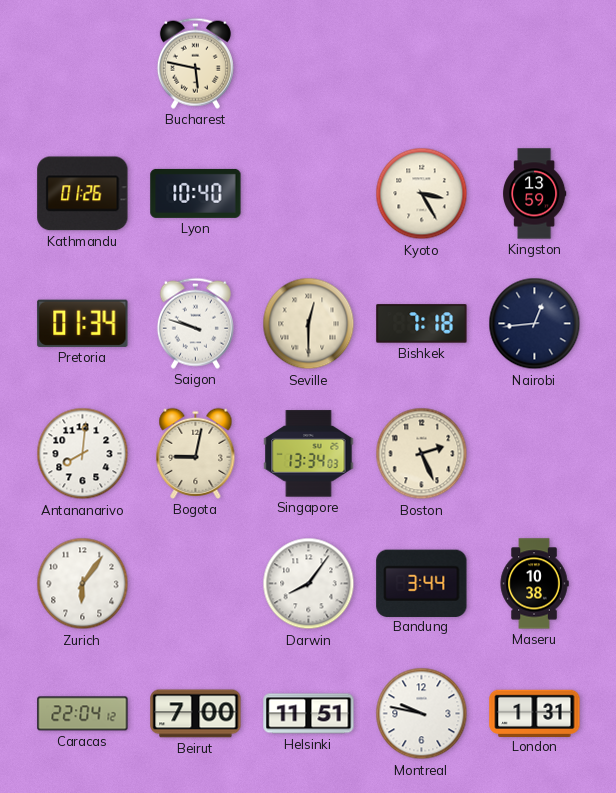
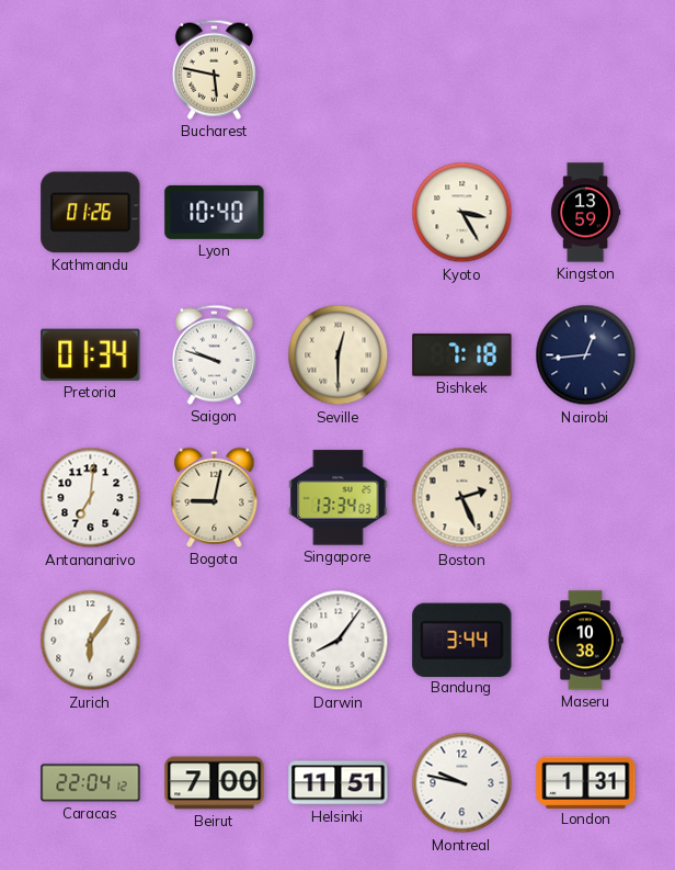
Antananarivo: 8:01 -> 7:01 (91, 498)
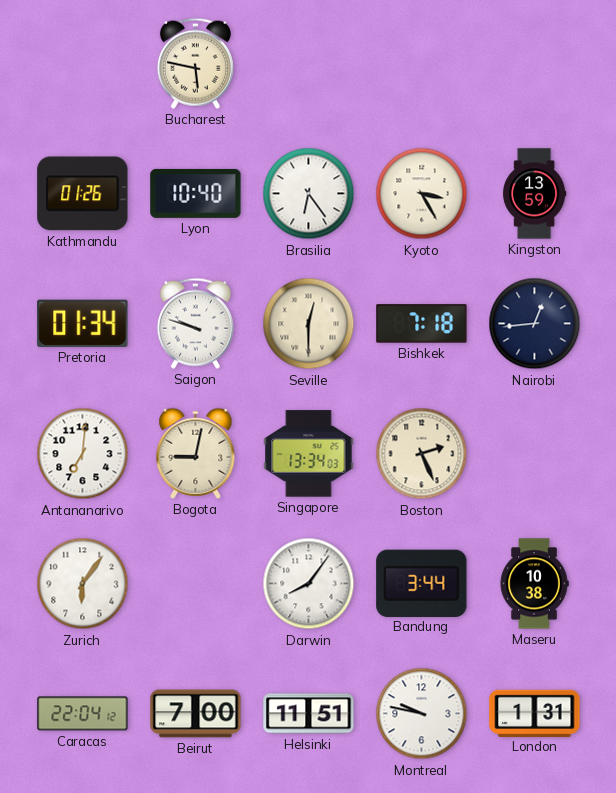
Brasilia: none -> 6:24 (309, 194)
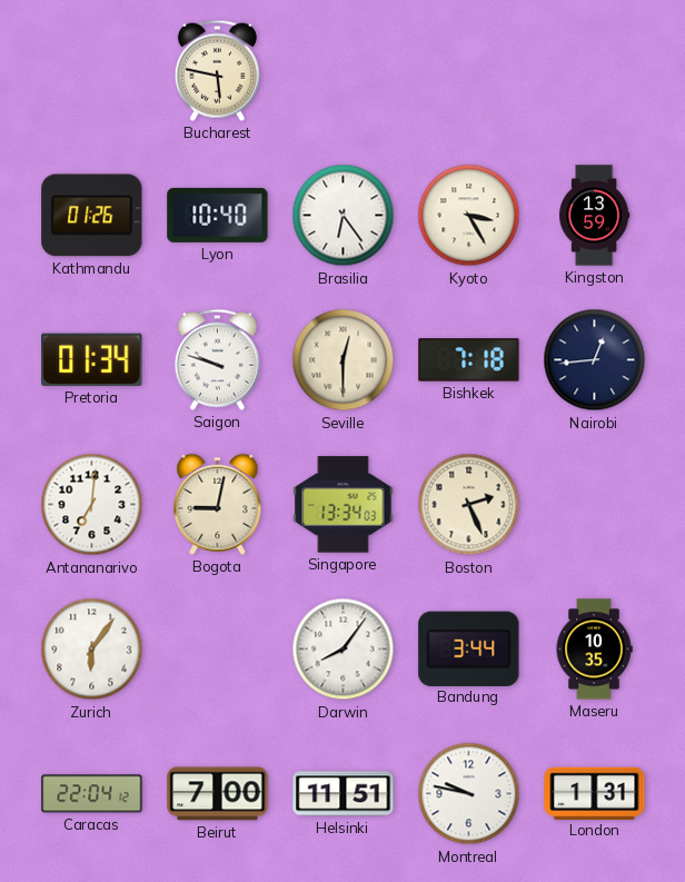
Maseru: 10:38 -> 10:35 (594, 650)
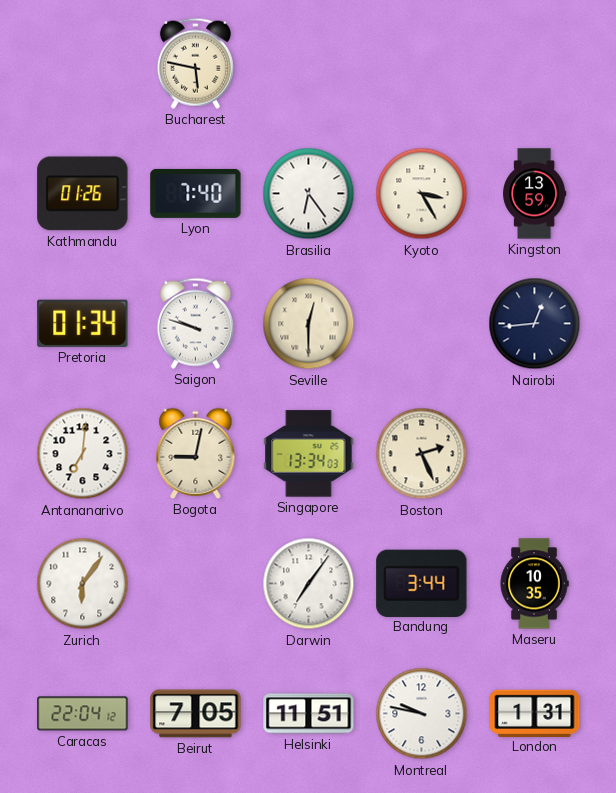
Lyon: 10:40 -> 7:40 (196, 193)
Bishkek: 7:18 -> none (469, 360)
Darwin: 8:06 -> 7:06 (309, 584)
Beirut: 7:00 -> 7:05 (196, 714)
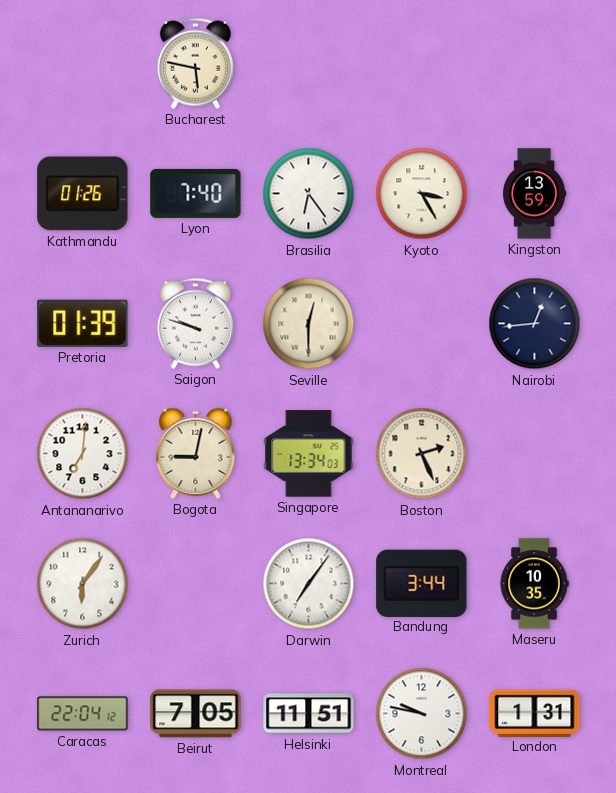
Pretoria: 01:34 -> 01:39 (83, 323)
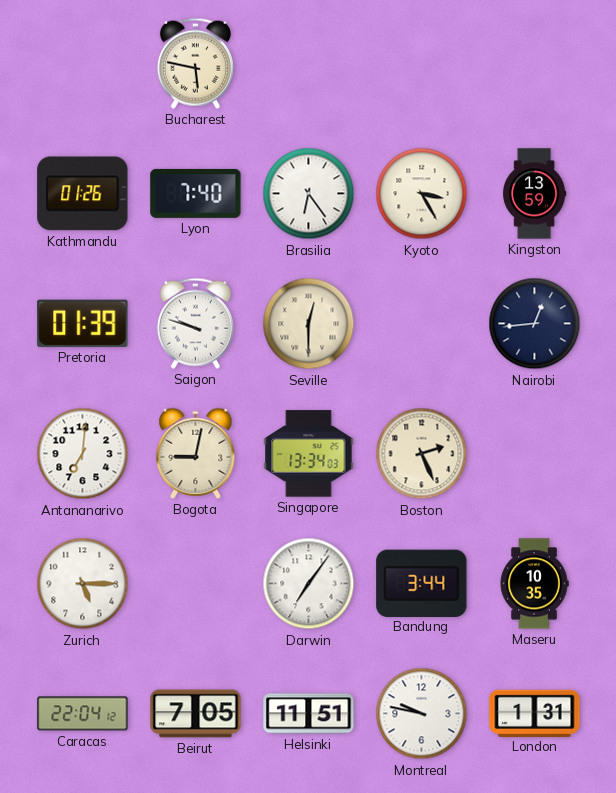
Zurich: 6:06 -> 5:15 (83, 584)
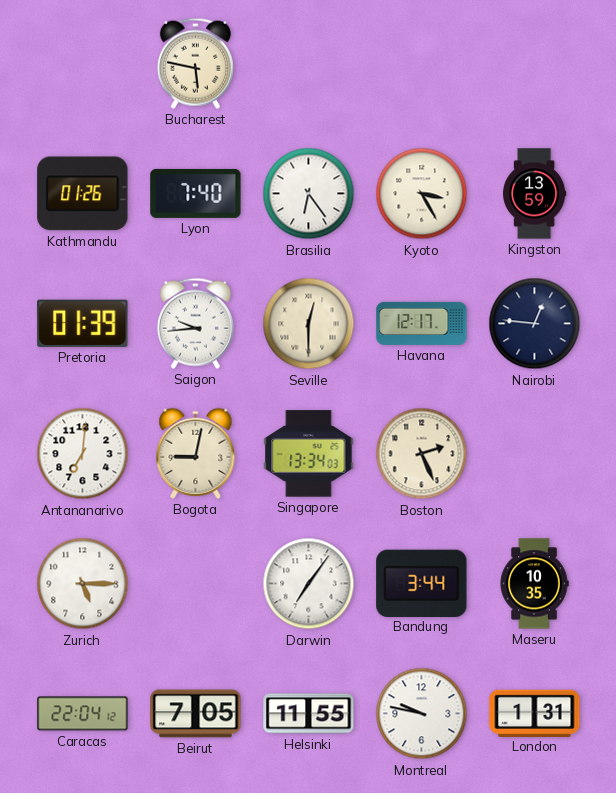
Saigon: 9:48 -> 9:44 (195, 323)
Havana: none -> 12:17 (422, 323)
Nairobi: 12:44 -> 12:46 (535, 324)
Helsinki: 11:51 -> 11:55 (309, 714)
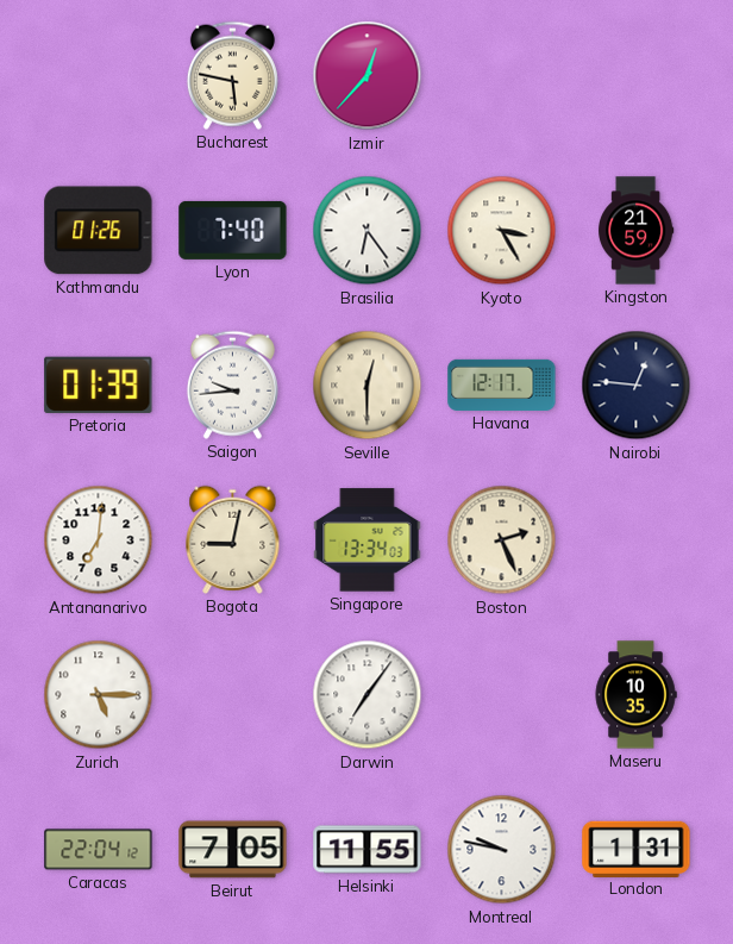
Izmir: none -> 12:37 (368, 76)
Kingston: 13:59 -> 21:59 (637, 231)
Bandung: 3:44 -> none (422, 583)
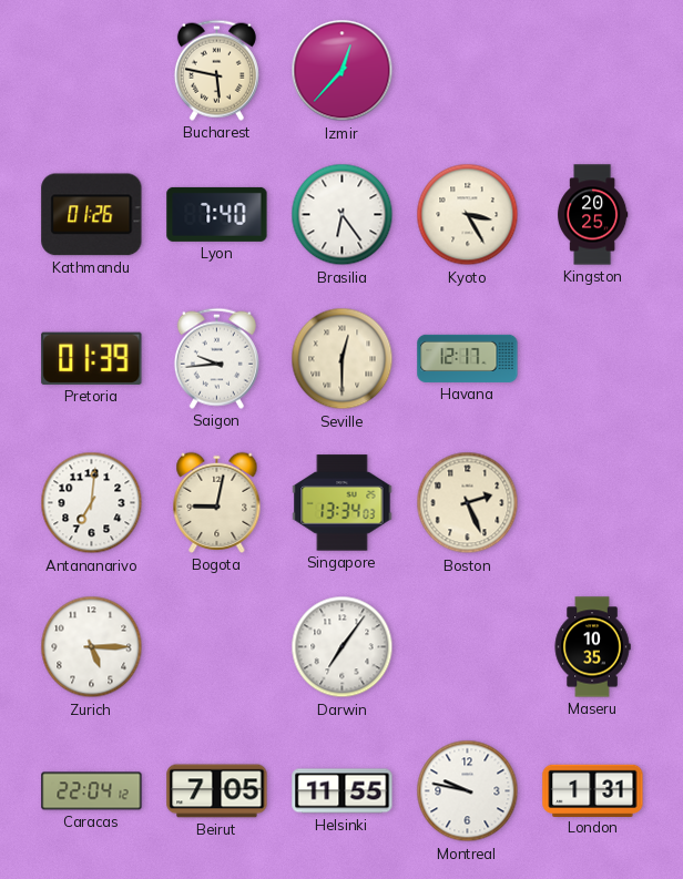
Kingston: 21:59 -> 20:25 (593, 215)
Nairobi: 12:46 -> none (637, 386)
